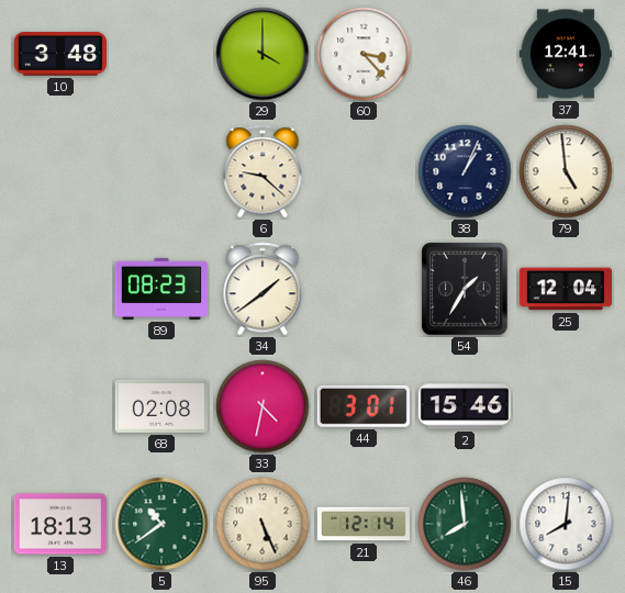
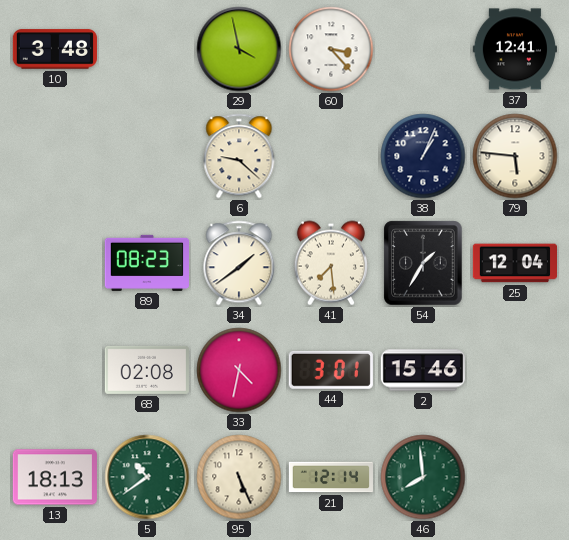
29: 4:00 -> 3:58 (239, 49)
79: 4:59 -> 5:46 (515, 156)
41: none -> 7:29 (331, 263)
15: 8:01 -> none (566, 524)
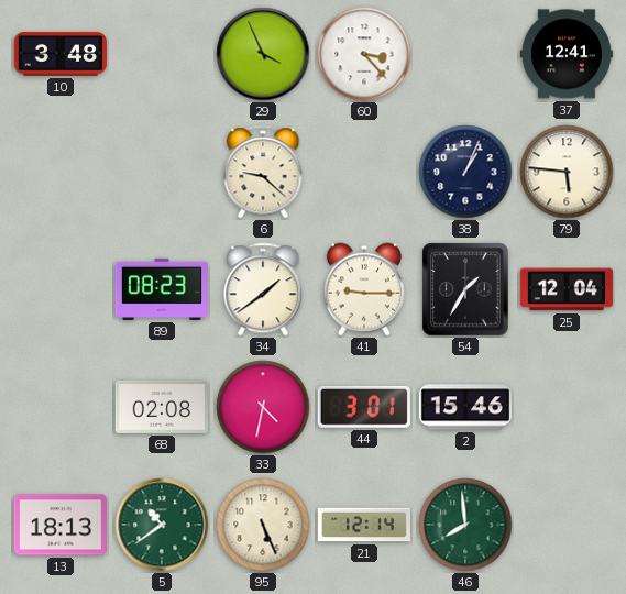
29: 3:58 -> 3:56 (263, 54)
41: 7:29 -> 9:15 (364, 289)
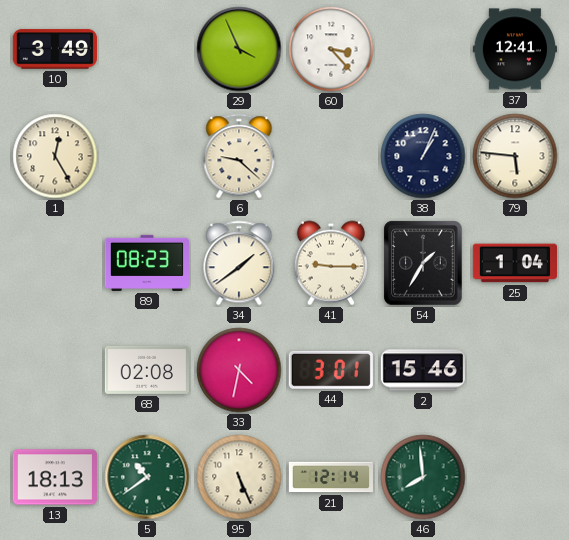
10: 3:48 -> 3:49 (55, 49)
1: none -> 12:25 (55, 156)
25: 12:04 -> 1:04 (514, 263)
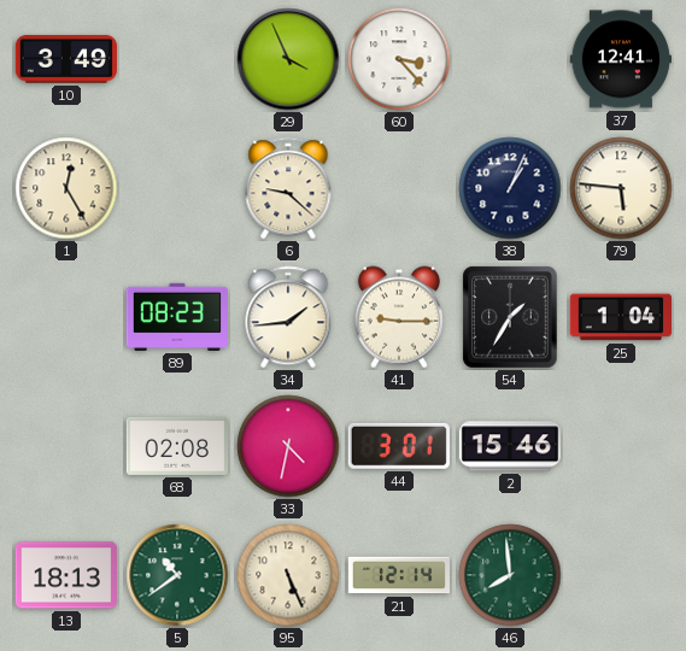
34: 1:39 -> 1:44 (288, 317)
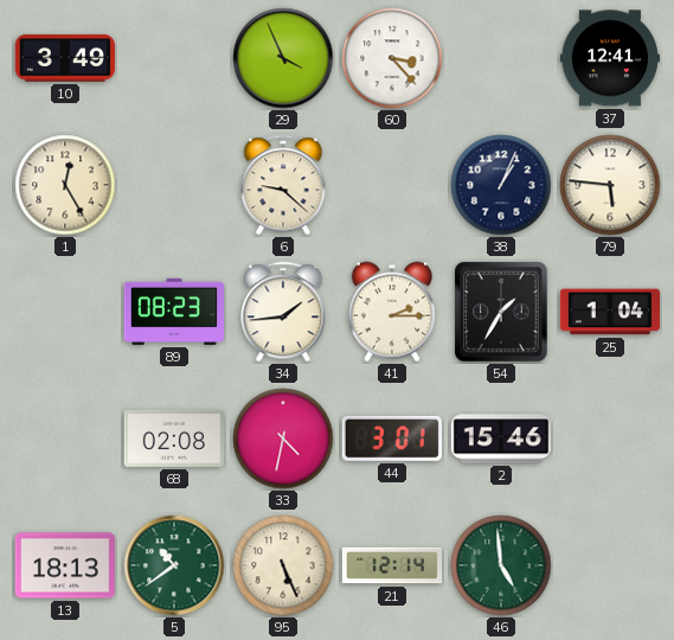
41: 9:15 -> 2:15 (392, 312)
46: 7:59 -> 4:59 (501, 565)
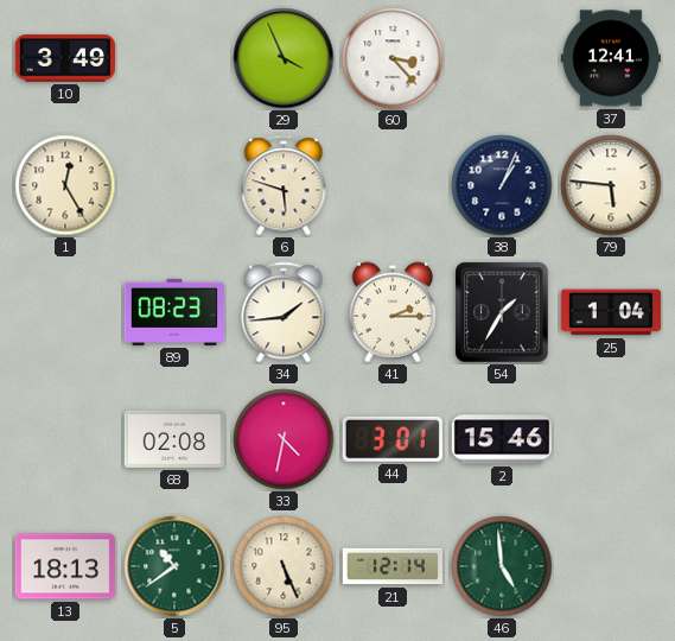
6: 9:22 -> 5:48 (284, 185)
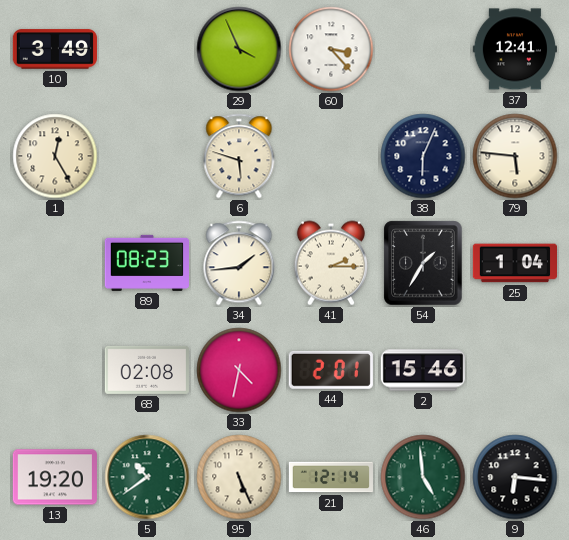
38: 1:04 -> 6:04 (423, 156)
44: 3:01 -> 2:01 (331, 370)
13: 18:13 -> 19:20 (55, 477)
9: none -> 6:16 (515, 477)
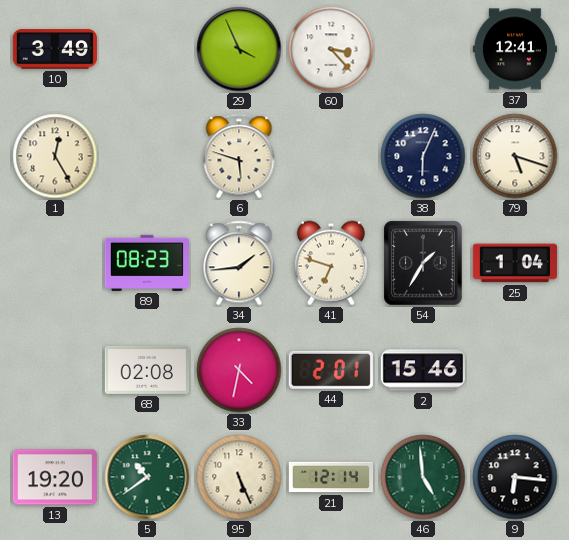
79: 5:46 -> 5:18 (515, 156)
41: 2:15 -> 6:48 (331, 263)
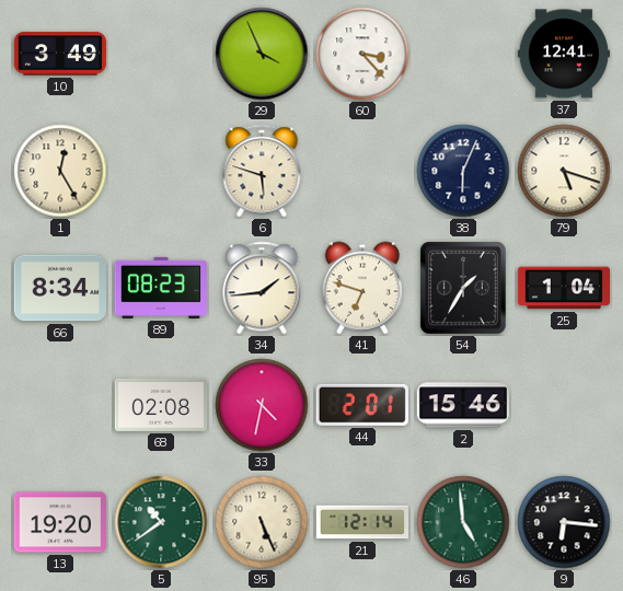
66: none -> 8:34 (60, 288)
